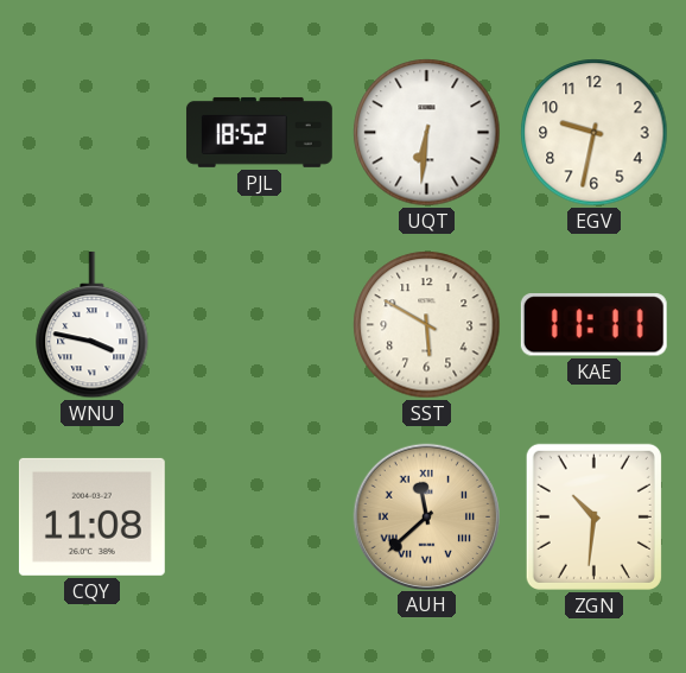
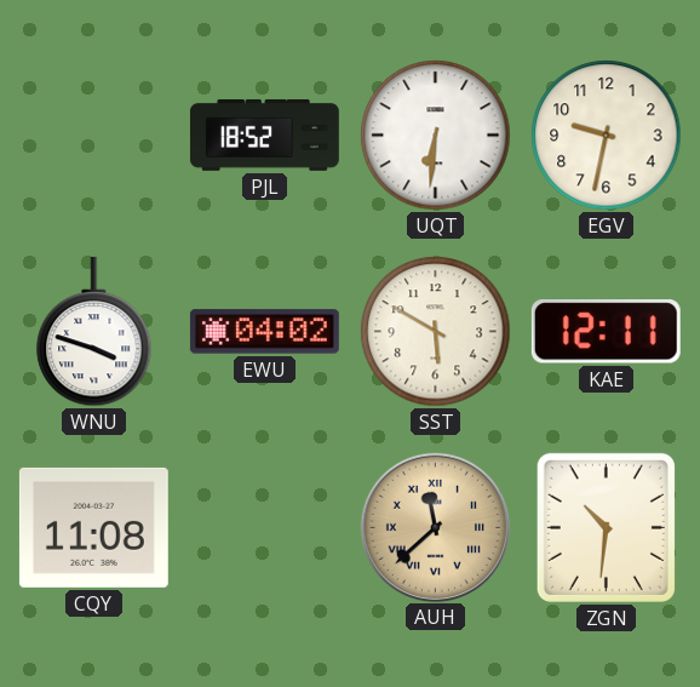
WNU: 3:47 -> 3:48 (94, 332)
EWU: none -> 04:02 (264, 332)
KAE: 11:11 -> 12:11 (606, 332)
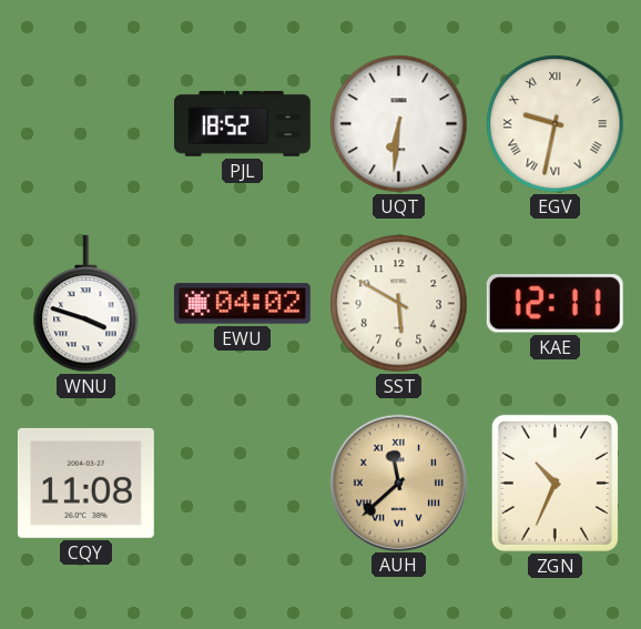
EGV numerals: Arabic -> Roman (556, 124)
ZGN: 10:31 -> 10:34 (554, 483)
